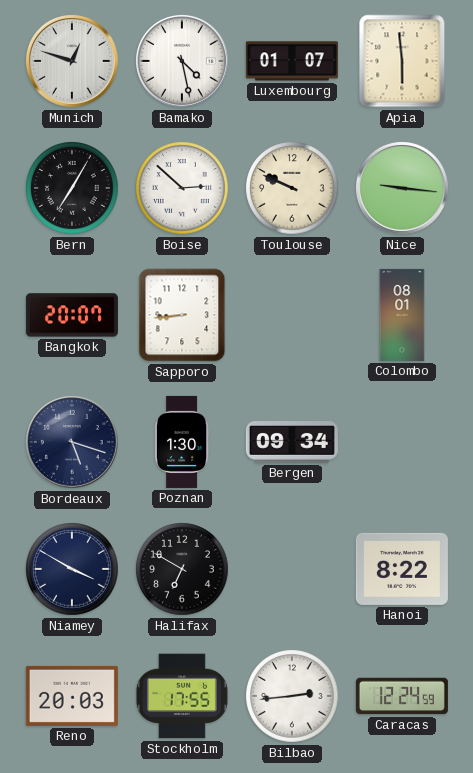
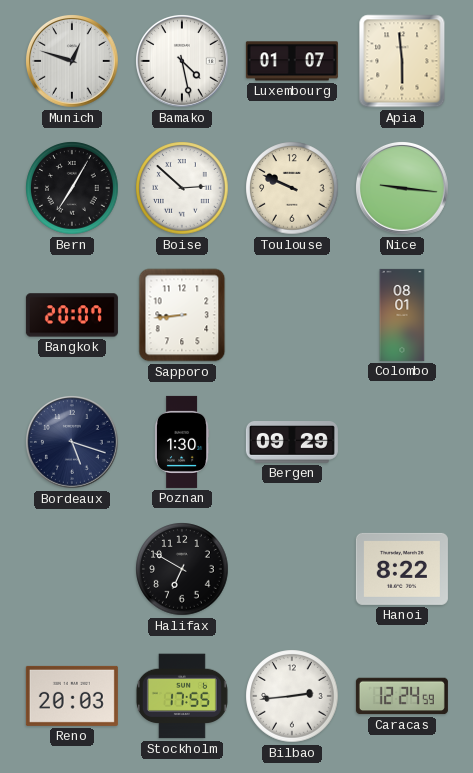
Bergen: 09:34 -> 09:29 (292, 442)
Niamey: 3:50 -> none (72, 569)
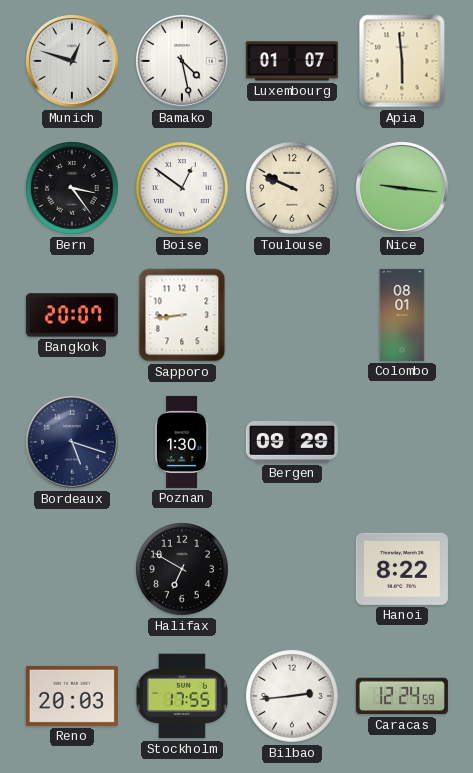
Bern: 7:05 -> 3:24 (72, 188)
Boise: 2:52 -> 12:51 (182, 188)
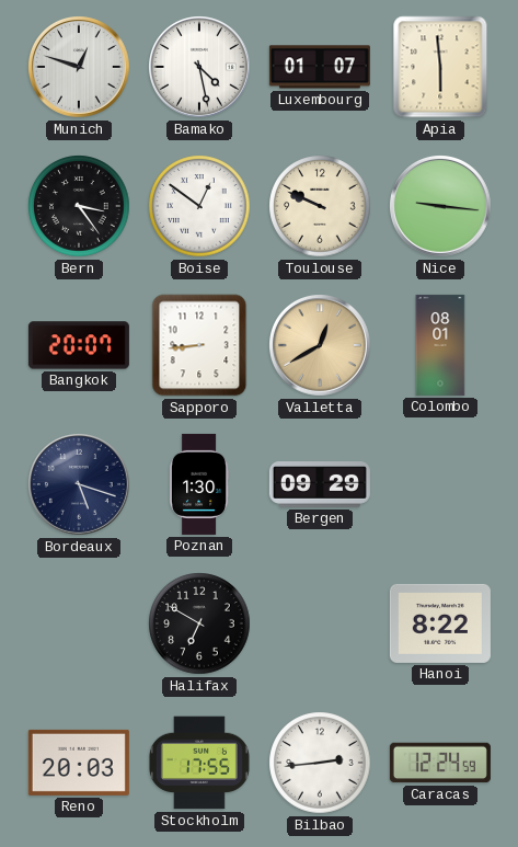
Valletta: none -> 12:40 (321, 346)
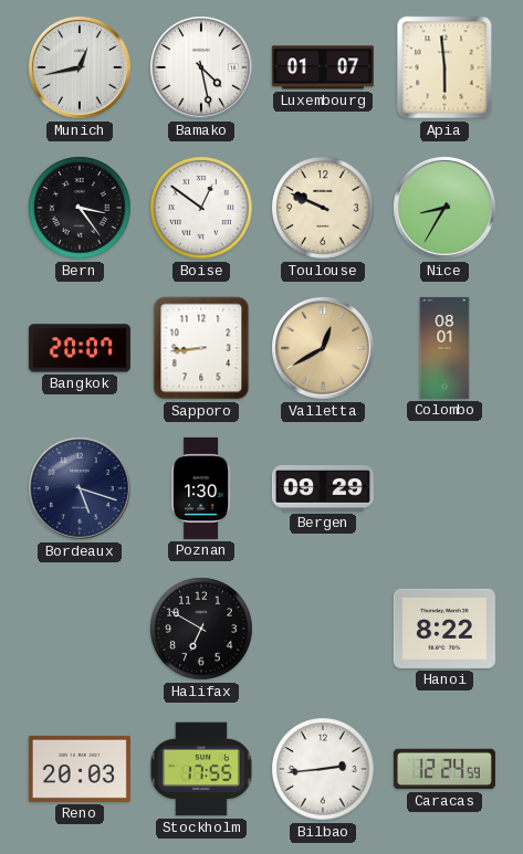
Munich: 12:48 -> 12:43 (81, 68)
Nice: 9:16 -> 8:35 (446, 209)
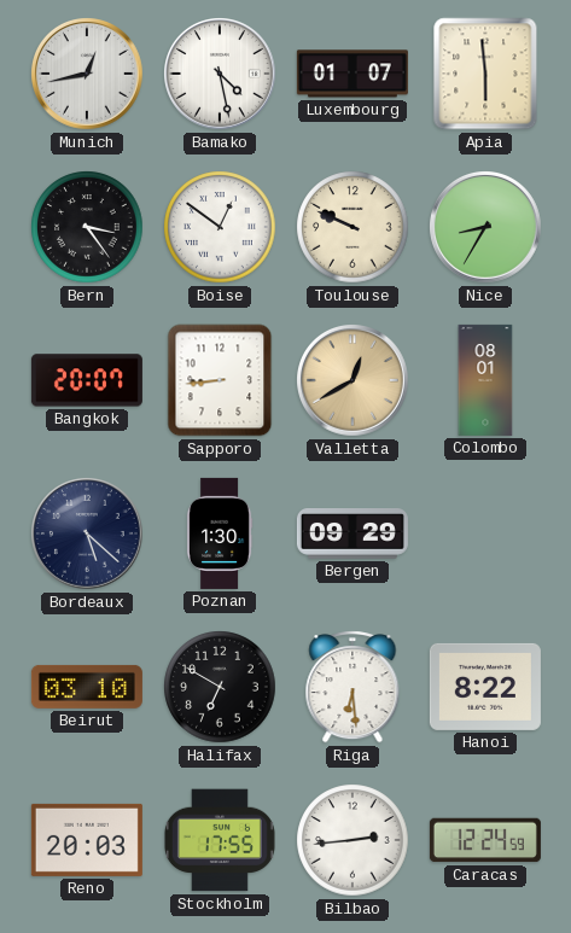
Bordeaux: 5:18 -> 5:22 (88, 535)
Beirut: none -> 03:10 (87, 687)
Riga: none -> 6:29 (352, 687)
